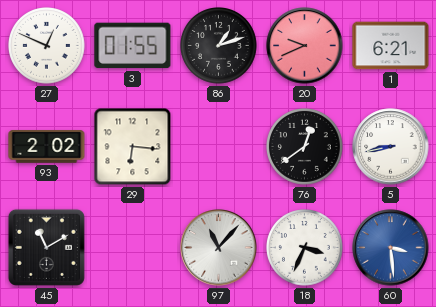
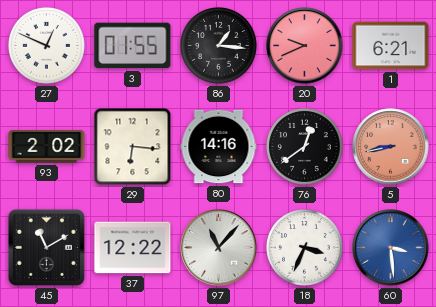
86: 1:12 -> 1:16 (219, 46)
80: none -> 14:16 (219, 147)
5 dial: white -> salmon (391, 147)
37: none -> 12:22 (133, 248)
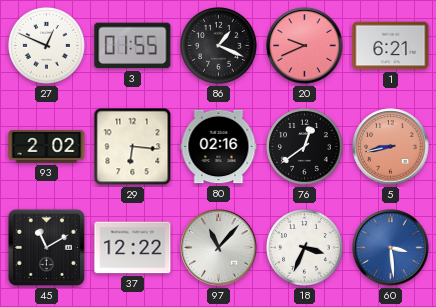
86: 1:16 -> 1:19 (219, 46)
80: 14:16 -> 02:16 (219, 147)
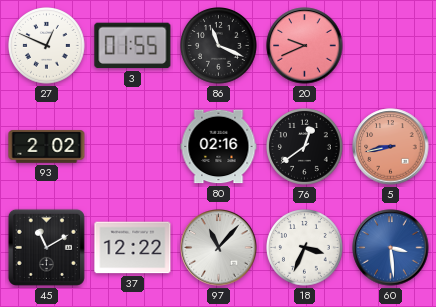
86: 1:19 -> 11:19 (219, 46)
1: 6:21 -> none (391, 46)
29: 6:16 -> none (133, 147)
